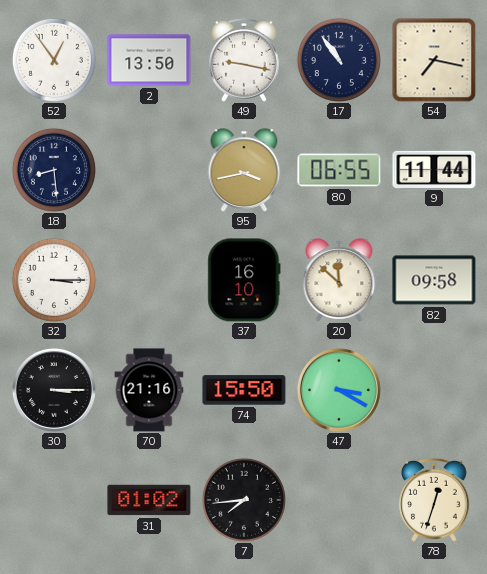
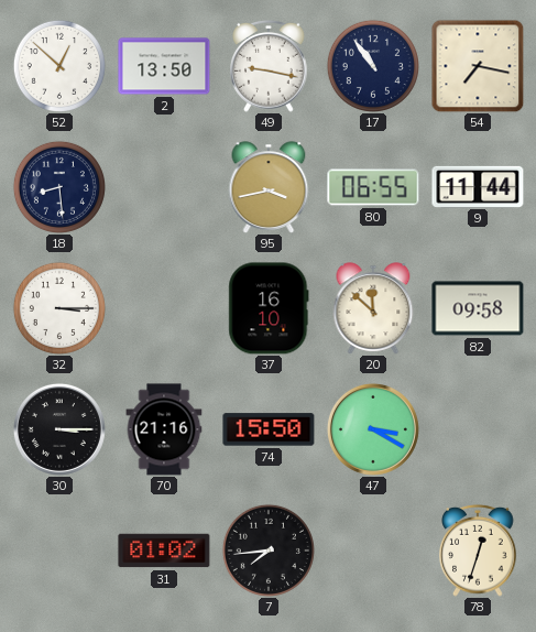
52: 12:54 -> 12:52 (59, 66)
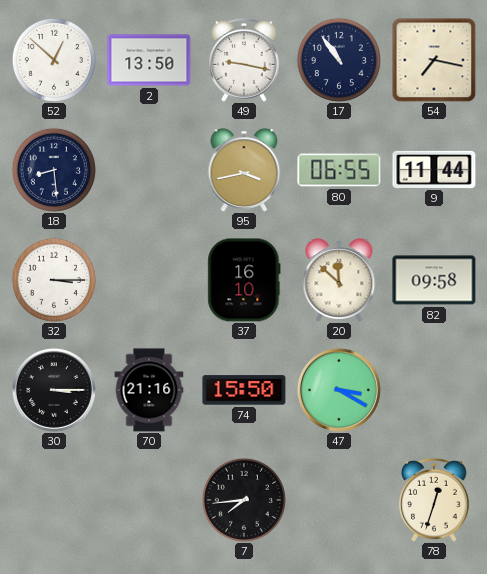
31: 01:02 -> none (164, 551)
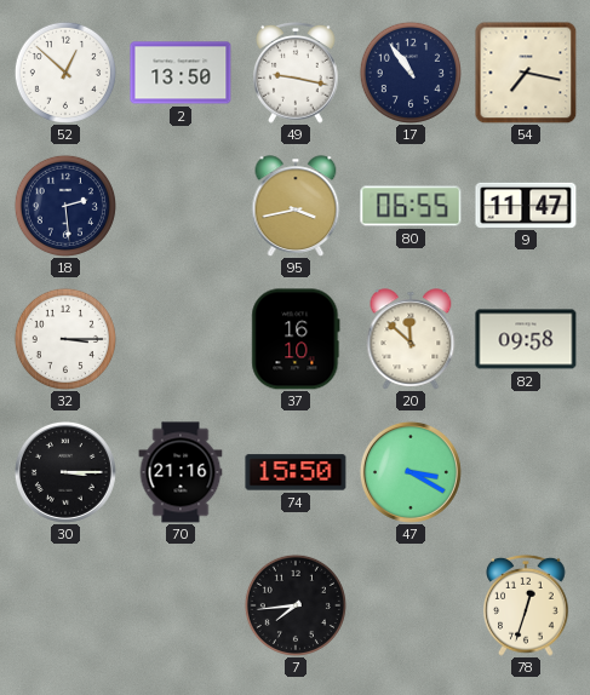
18: 8:29 -> 2:29 (65, 206)
9: 11:44 -> 11:47 (526, 205)
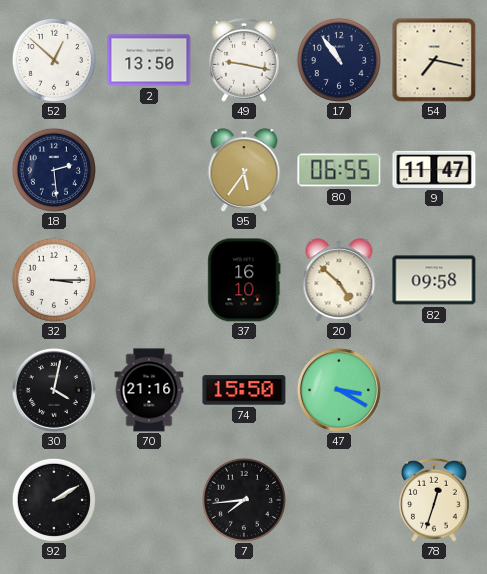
95: 3:43 -> 5:36 (244, 170)
20: 11:52 -> 4:52 (339, 280)
30: 3:15 -> 4:02 (54, 390)
92: none -> 2:10 (54, 500)
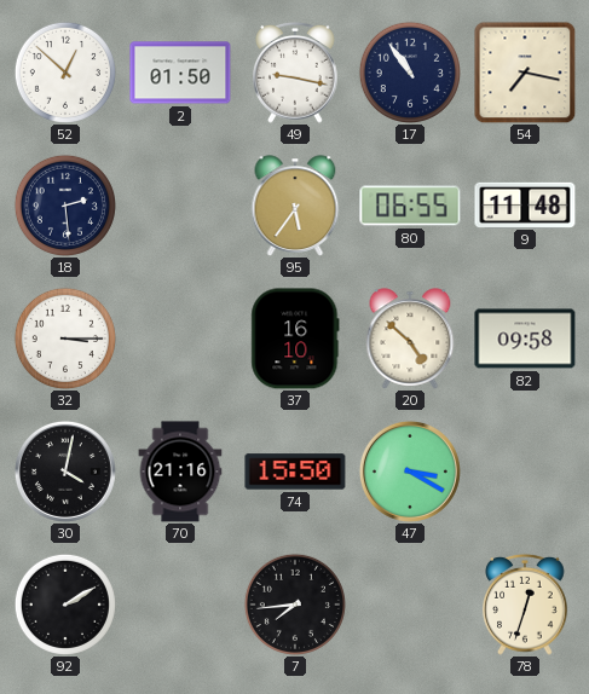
2: 13:50 -> 01:50 (180, 73)
9: 11:47 -> 11:48 (525, 204)
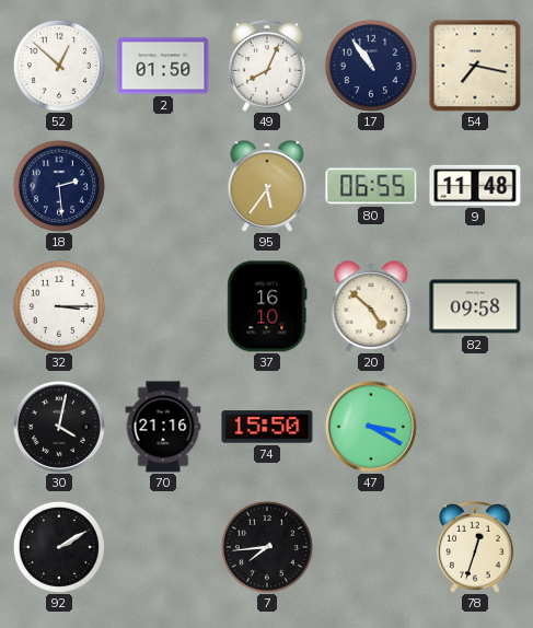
49: 9:17 -> 8:04 (267, 66)
